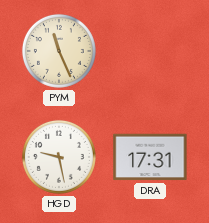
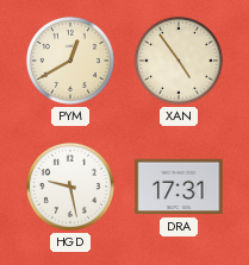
PYM: 11:26 -> 12:40 (70, 61)
XAN: none -> 4:54 (179, 61)
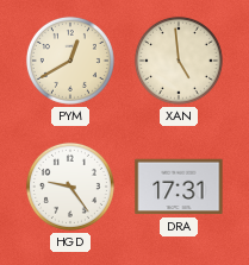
XAN: 4:54 -> 4:59 (179, 61)
HGD: 9:28 -> 9:24 (70, 187)
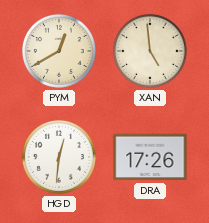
HGD: 9:24 -> 12:31 (59, 157)
DRA: 17:31 -> 17:26 (150, 157)
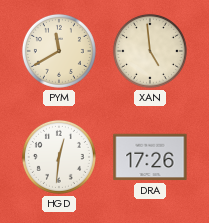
PYM: 12:40 -> 11:40 (59, 51)
